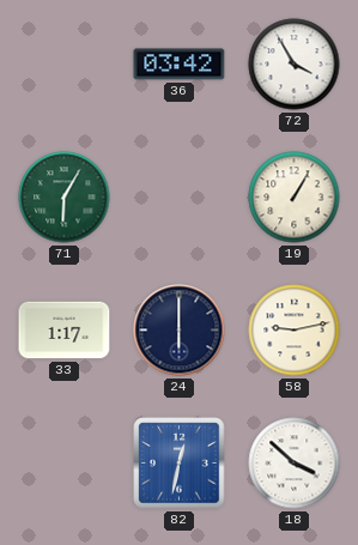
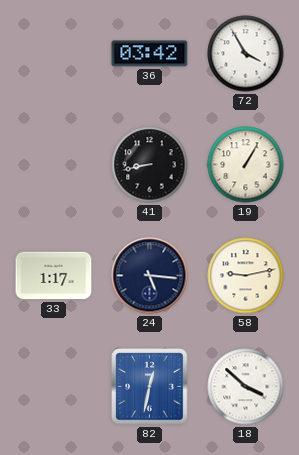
71: 6:05 -> none (65, 198)
41: none -> 8:43 (150, 165)
24: 6:00 -> 5:16 (150, 276)
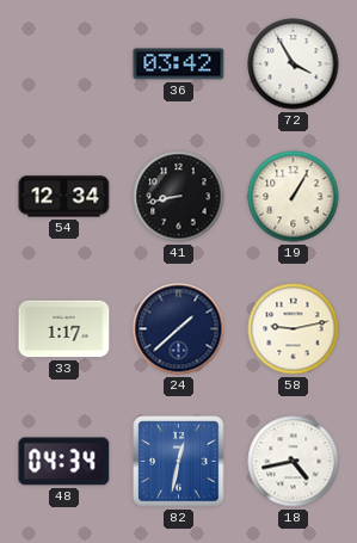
54: none -> 12:34 (64, 197)
24: 5:16 -> 1:38 (179, 329)
48: none -> 04:34 (64, 462)
18: 3:52 -> 4:43 (294, 462)
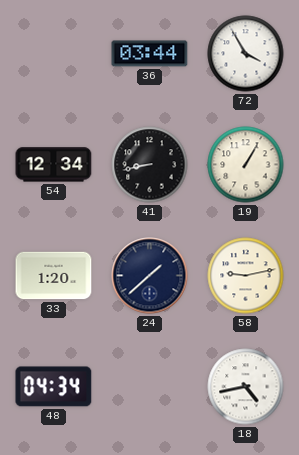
36: 03:42 -> 03:44 (150, 54)
33: 1:17 -> 1:20 (54, 276)
82: 12:32 -> none (179, 462)
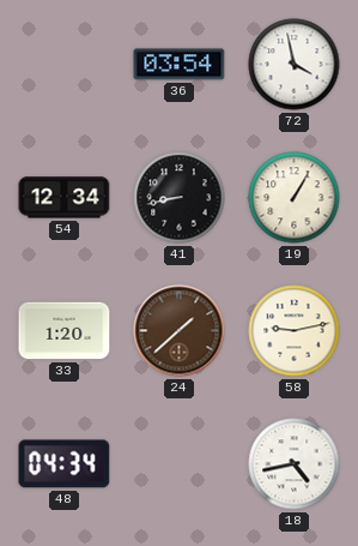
36: 03:44 -> 03:54 (180, 65)
72: 3:55 -> 3:58 (295, 65)
24 dial: navy -> brown (180, 331)
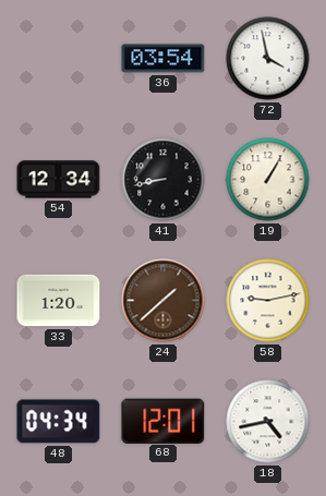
68: none -> 12:01 (164, 421)
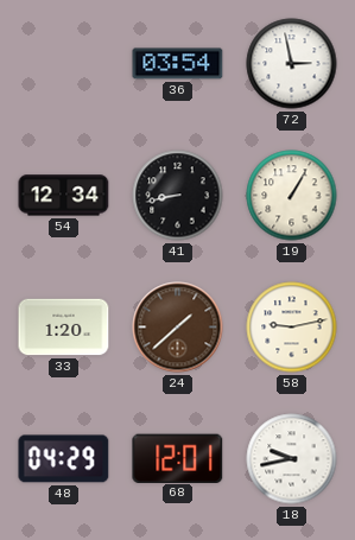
72: 3:58 -> 2:58 (292, 64)
48: 04:34 -> 04:29 (64, 459)
18: 4:43 -> 9:43 (292, 459)
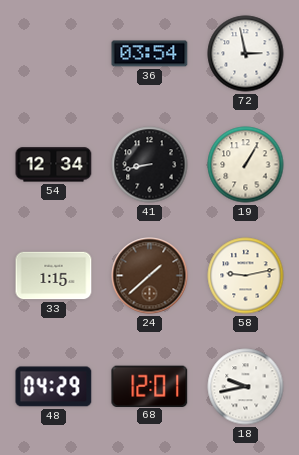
33: 1:20 -> 1:15 (54, 276)
